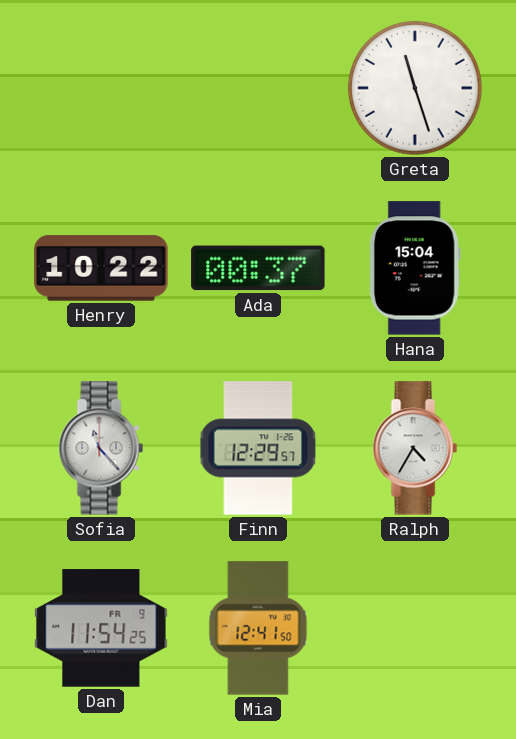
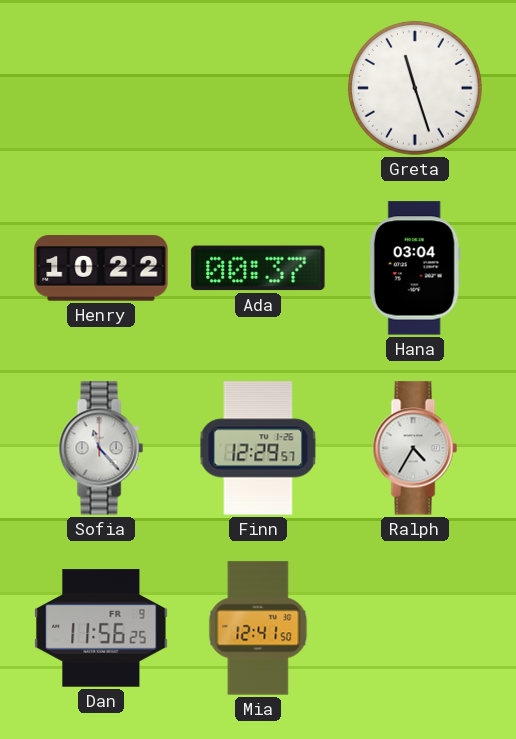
Hana: 15:04 -> 03:04 (415, 268)
Dan: 11:54 -> 11:56 (101, 628)
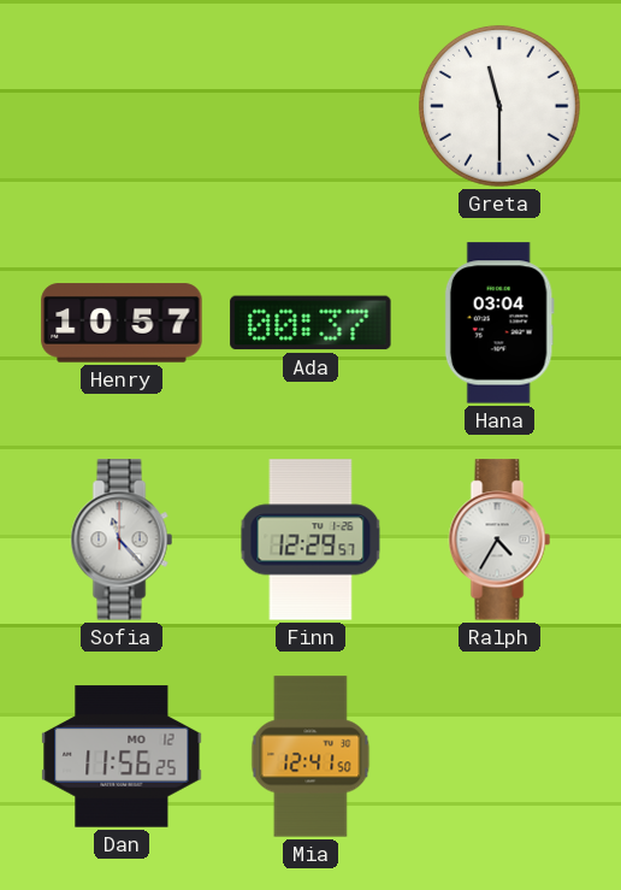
Greta: 11:27 -> 11:30 (499, 106)
Henry: 10:22 -> 10:57 (122, 323)
Dan date: FR 9 -> MO 12 (122, 756)
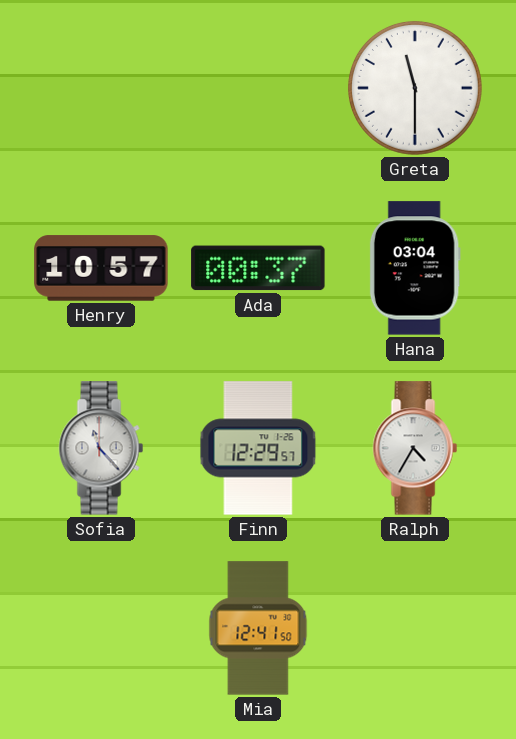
Dan: 11:56 -> none (122, 756)
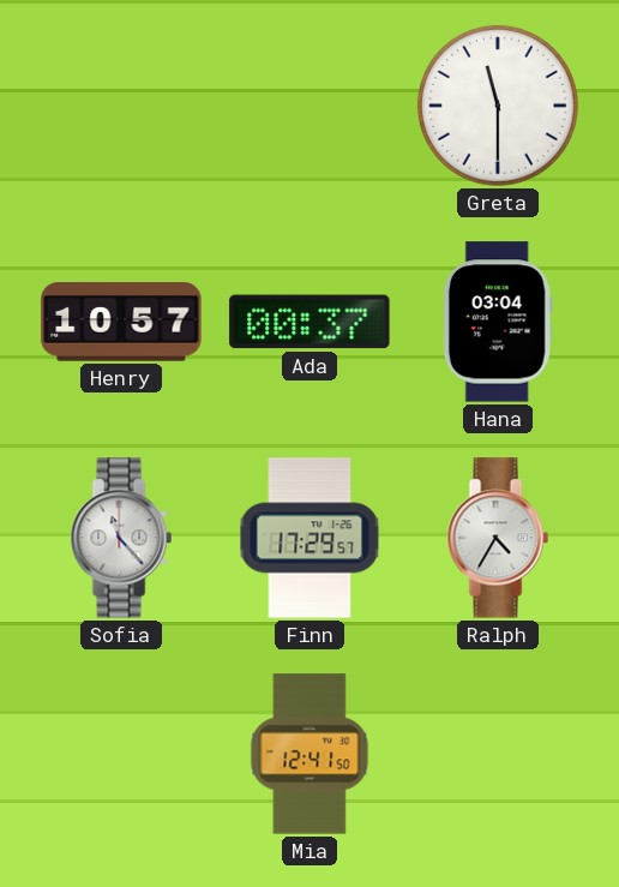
Finn: 12:29 -> 17:29 (309, 538)
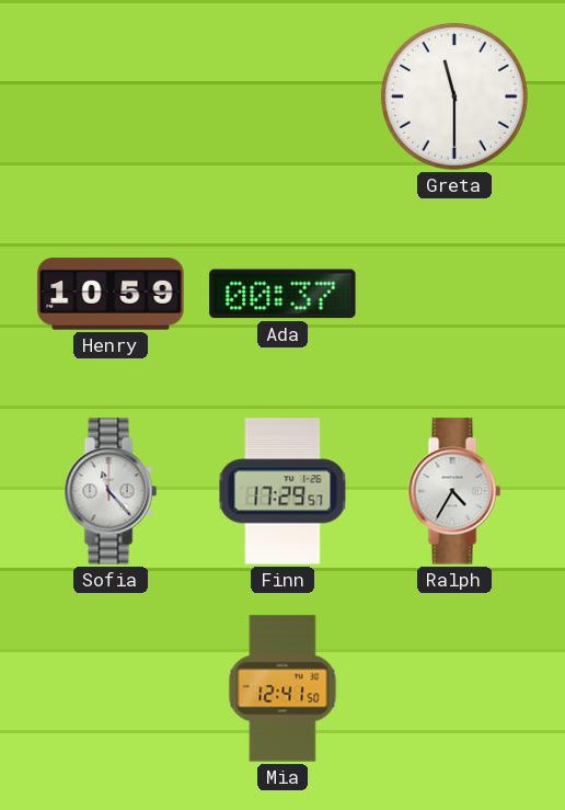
Henry: 10:57 -> 10:59 (111, 294)
Hana: 03:04 -> none (498, 322)
